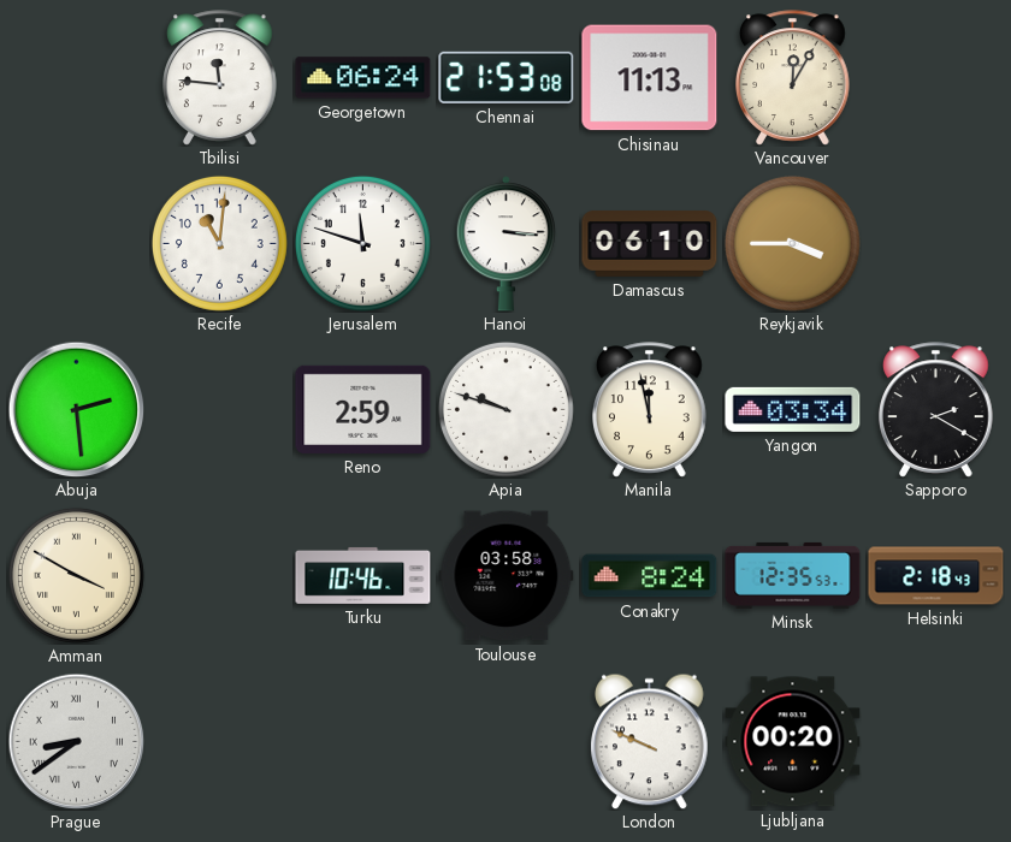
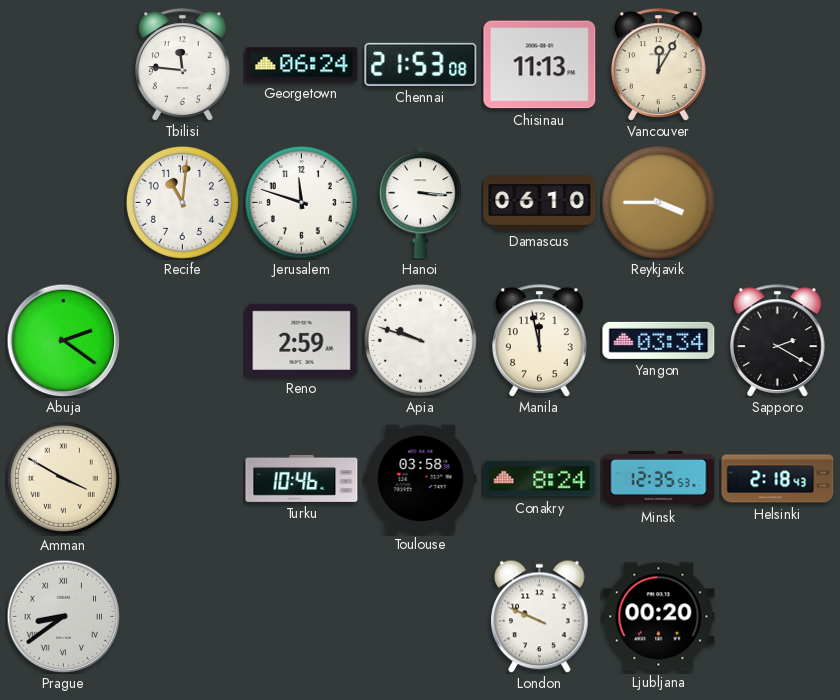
Abuja: 2:29 -> 2:21 (63, 340)
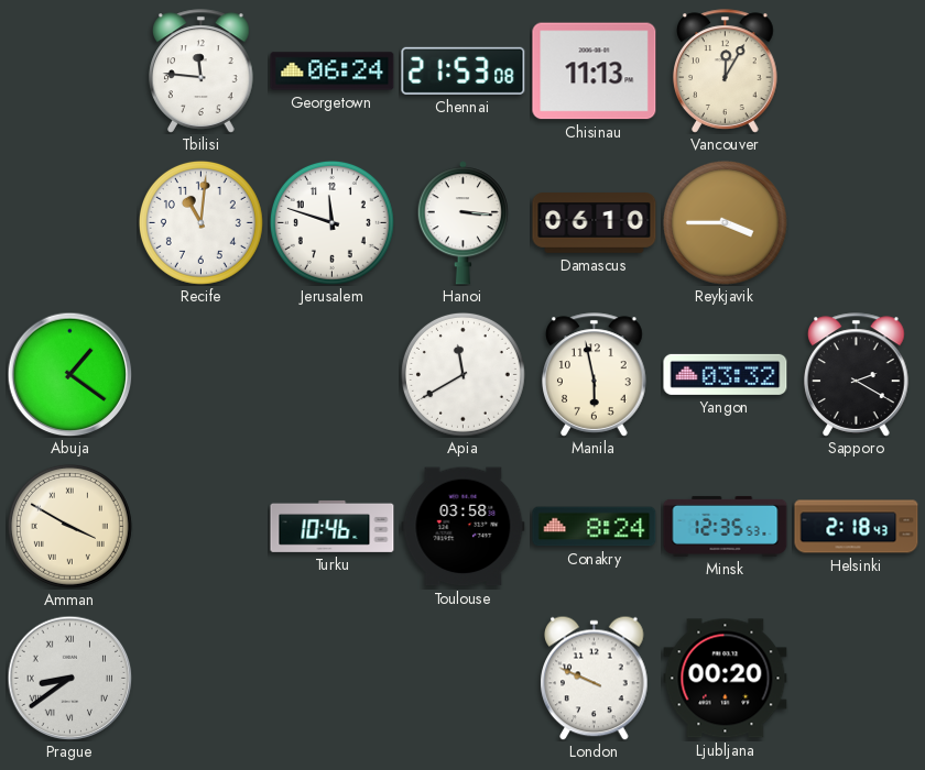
Abuja: 2:21 -> 1:21 (69, 374)
Reno: 2:59 -> none (302, 340)
Apia: 9:48 -> 11:40 (463, 374)
Manila: 11:58 -> 5:58 (595, 375)
Yangon: 03:34 -> 03:32 (726, 374)
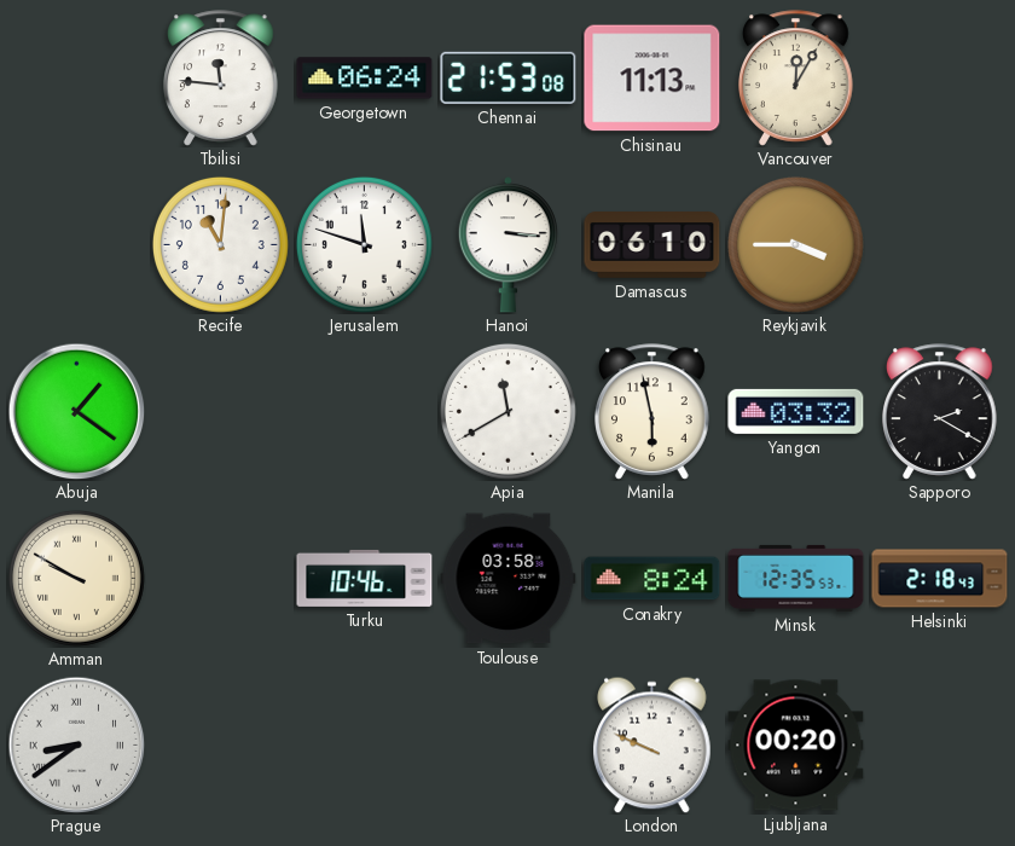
Amman: 3:50 -> 9:50 (76, 578)
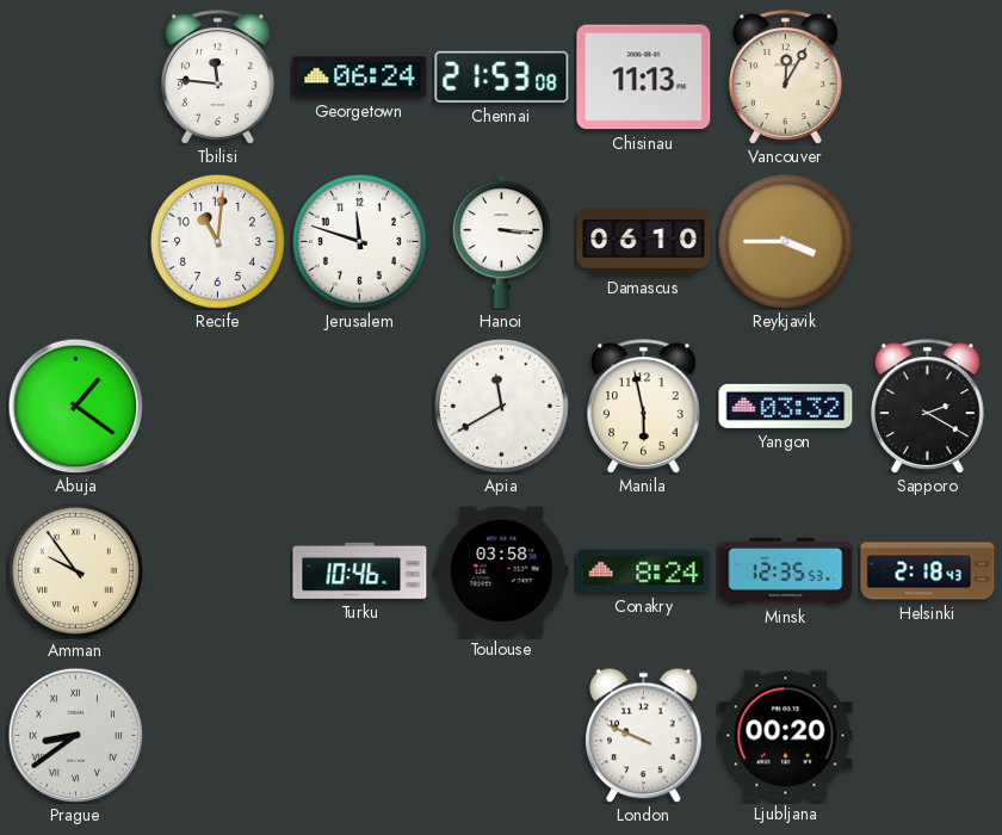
Amman: 9:50 -> 9:54 (75, 570)
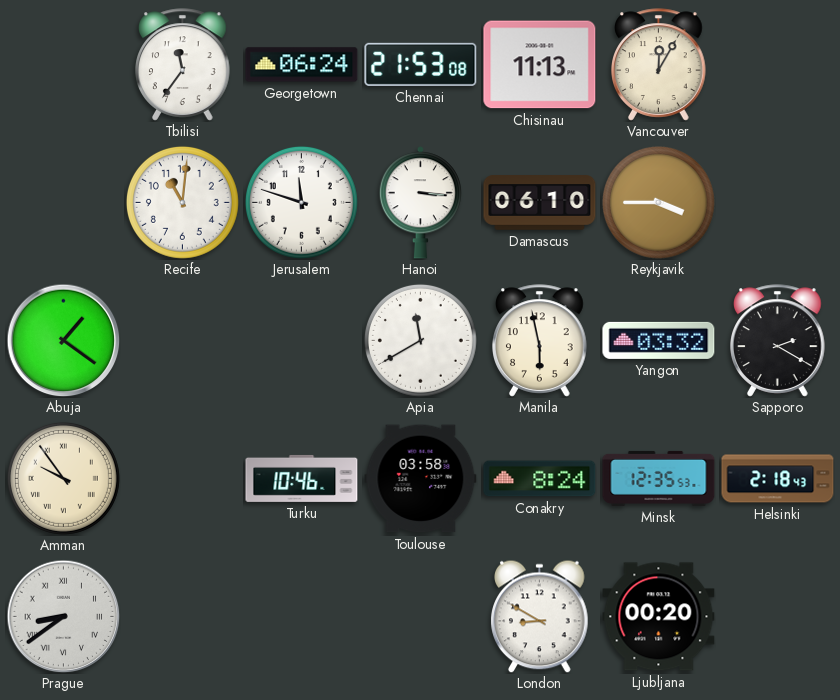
Tbilisi: 11:46 -> 11:36 (183, 65)
London: 9:49 -> 8:50 (540, 616)
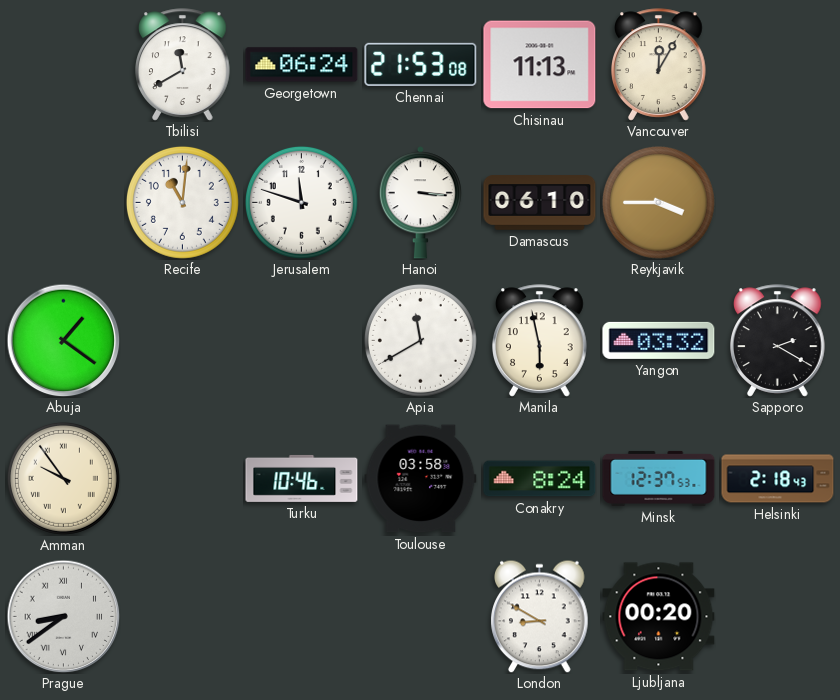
Tbilisi: 11:36 -> 11:40 (183, 65)
Minsk: 12:35 -> 12:37 (659, 478)
